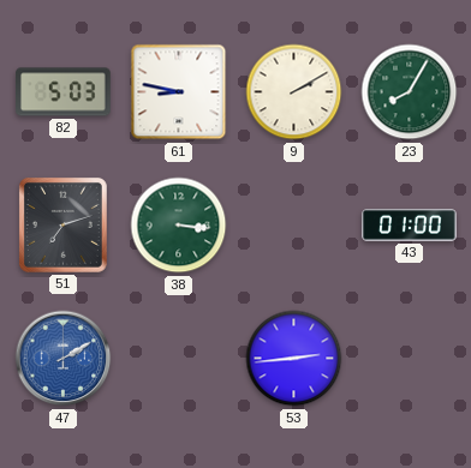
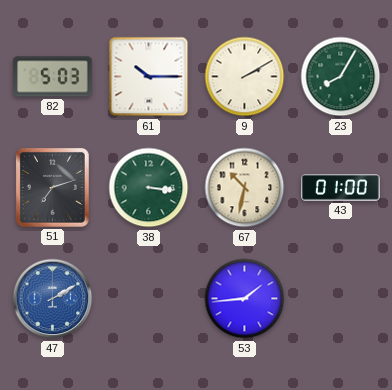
61: 8:47 -> 10:15 (149, 77)
67: none -> 10:32 (245, 188)
53: 2:44 -> 1:44 (245, 299)
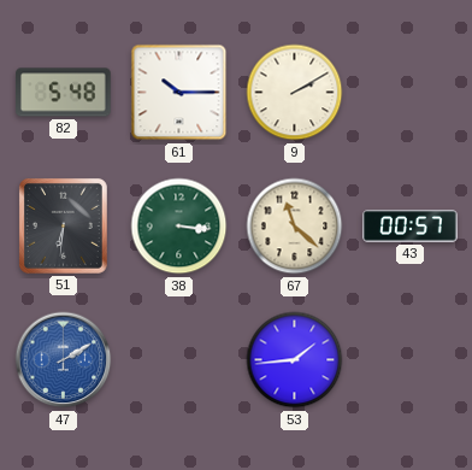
82: 5:03 -> 5:48 (64, 93)
23: 8:05 -> none (341, 77)
51: 7:12 -> 6:31 (63, 225)
67: 10:32 -> 11:22 (295, 227)
43: 01:00 -> 00:57 (411, 227)
